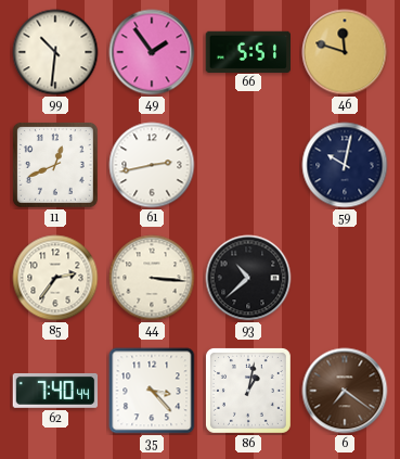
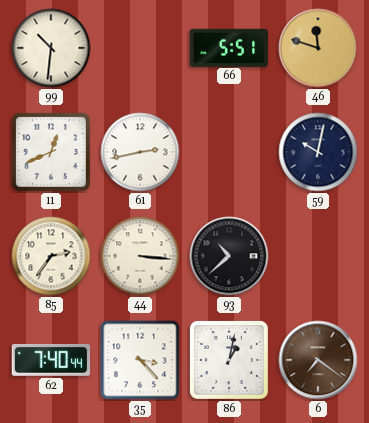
49: 1:54 -> none (152, 52)
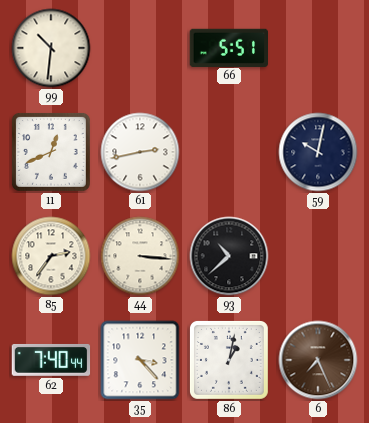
46: 11:48 -> none (318, 48)
6: 7:21 -> 7:26 (318, 360)
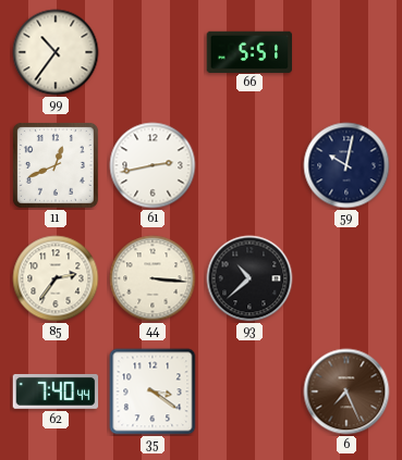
99: 10:31 -> 10:36 (56, 52)
35: 3:23 -> 3:21 (153, 391)
86: 1:02 -> none (229, 360)
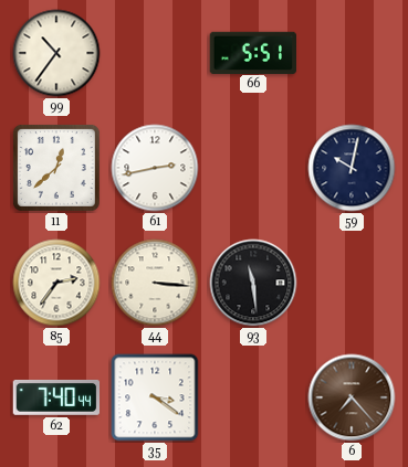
11: 12:41 -> 12:38 (56, 168)
93: 10:38 -> 11:29 (253, 283)
6: 7:26 -> 7:23 (352, 397)
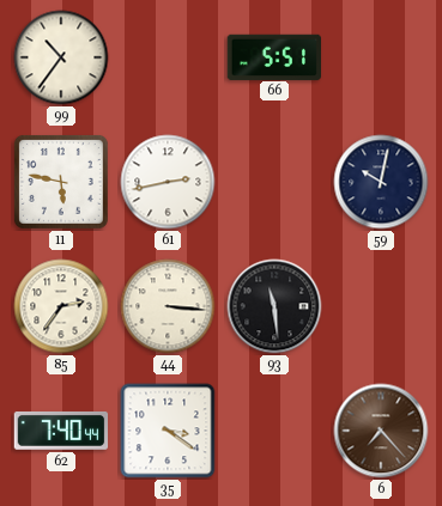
11: 12:38 -> 5:47 (61, 182)
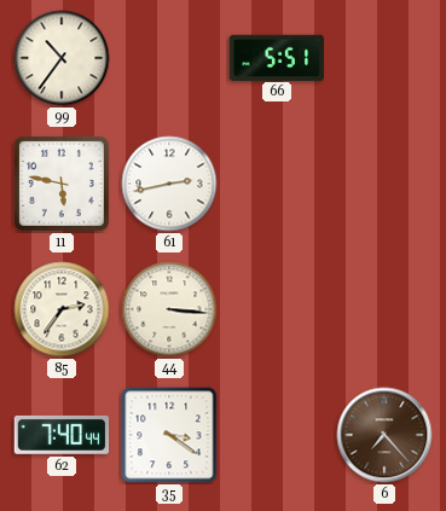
59: 10:02 -> none (381, 182)
93: 11:29 -> none (274, 306)
